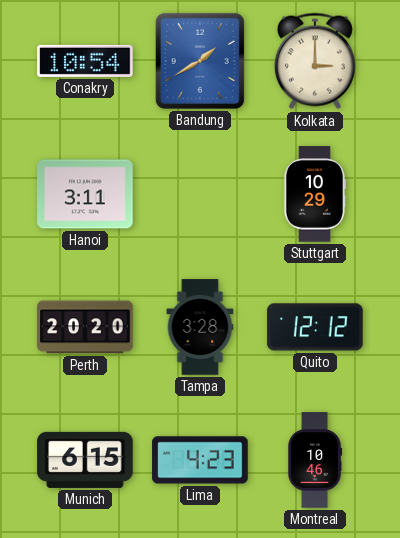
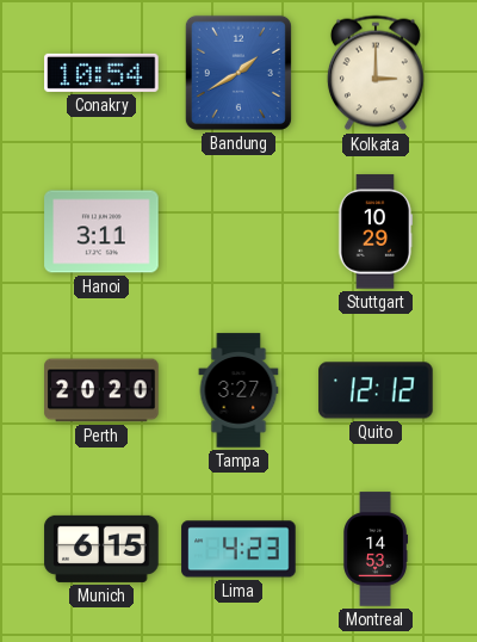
Tampa: 3:28 -> 3:27 (238, 390)
Montreal: 10:46 -> 14:53 (377, 549)
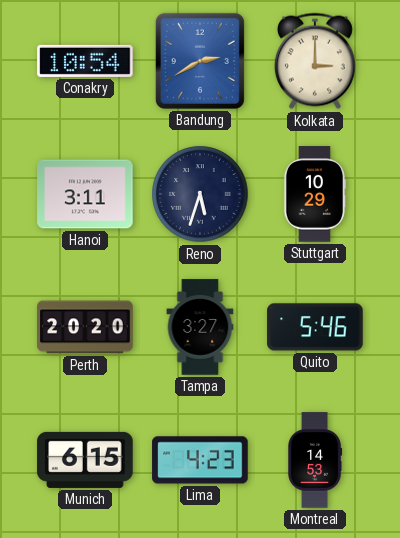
Bandung: 1:40 -> 2:40 (200, 61)
Reno: none -> 5:33 (200, 194)
Quito: 12:12 -> 5:46 (315, 327)
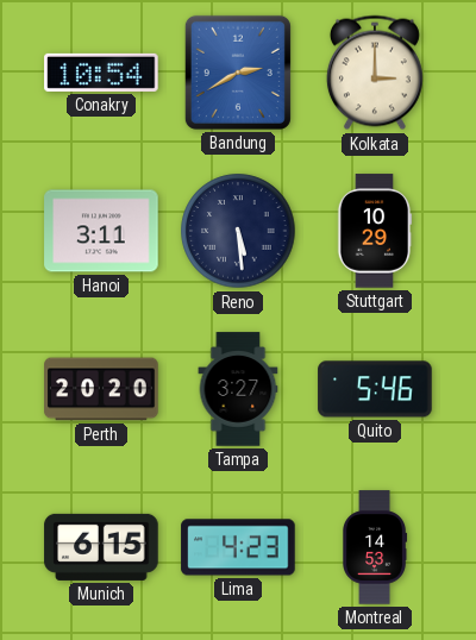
Reno: 5:33 -> 5:29 (238, 231)
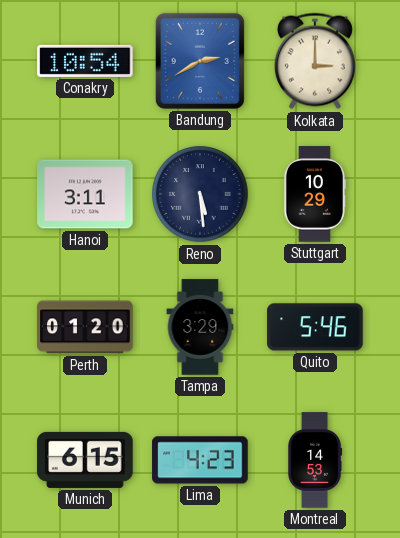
Perth: 20:20 -> 01:20 (85, 327)
Tampa: 3:27 -> 3:29 (200, 327)
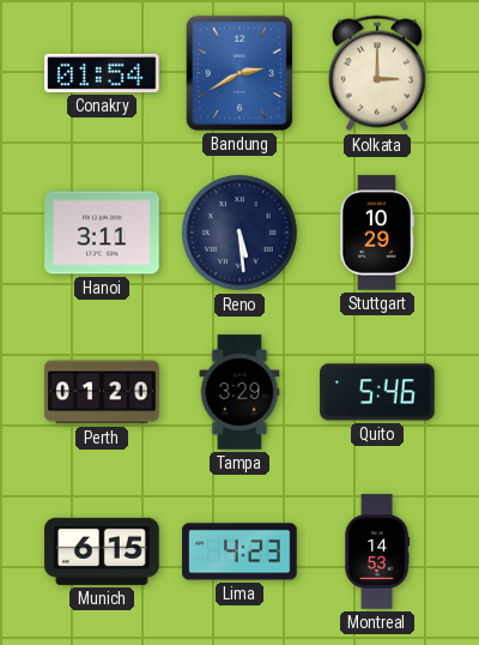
Conakry: 10:54 -> 01:54 (102, 73)
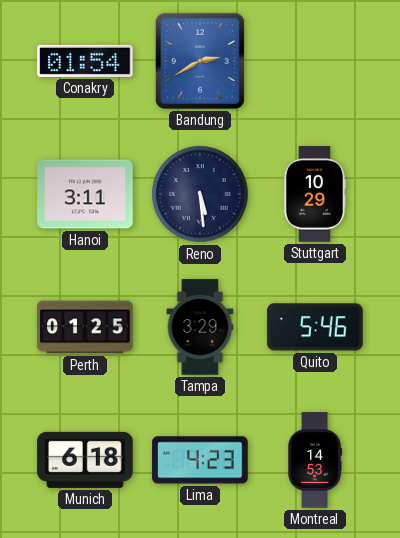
Kolkata: 3:00 -> none (377, 73)
Perth: 01:20 -> 01:25 (85, 327)
Munich: 6:15 -> 6:18 (85, 460)
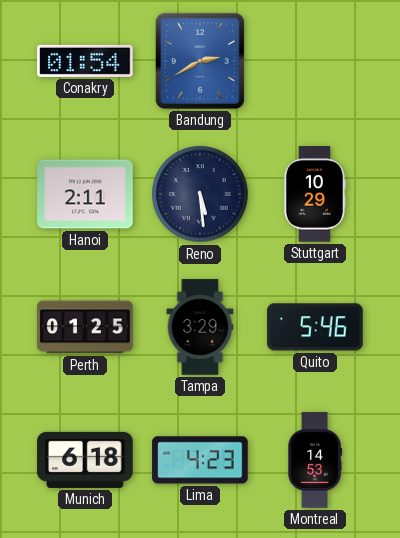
Hanoi: 3:11 -> 2:11 (85, 194)
